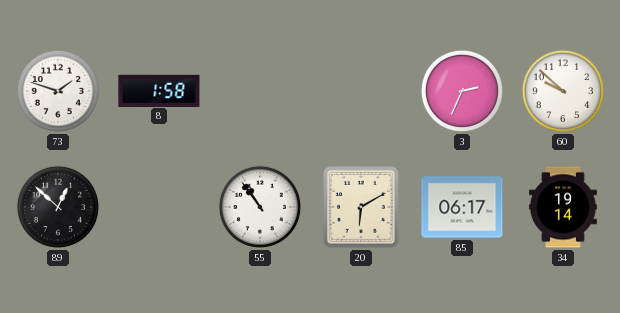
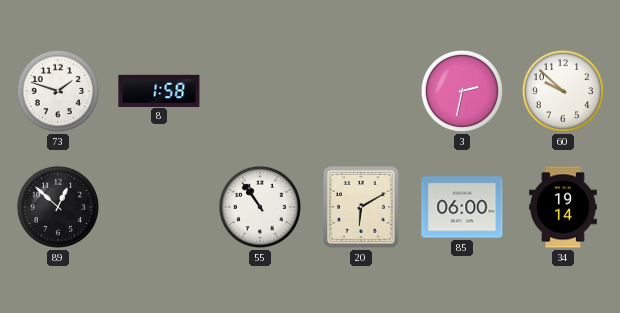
3: 2:34 -> 2:32 (462, 91)
85: 06:17 -> 06:00 (462, 207)
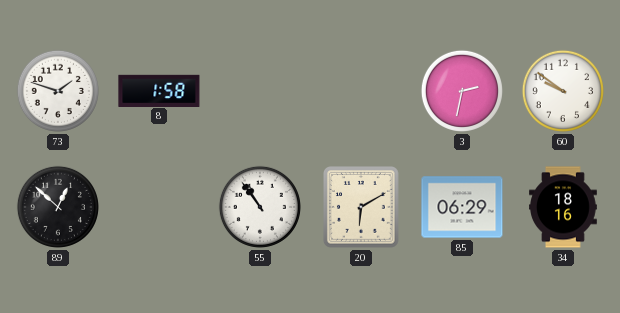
60: 9:52 -> 9:51 (563, 91)
85: 06:00 -> 06:29 (462, 207)
34: 19:14 -> 18:16 (564, 207)
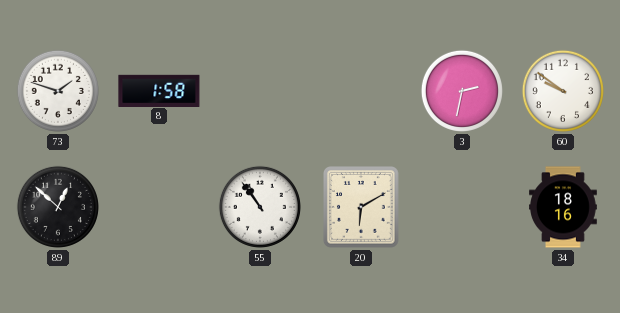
85: 06:29 -> none (462, 207)
